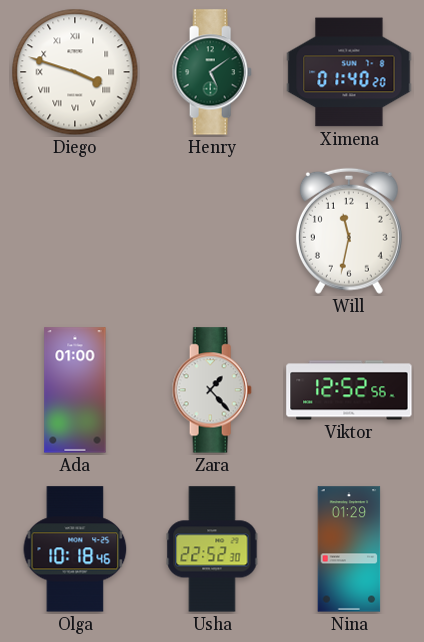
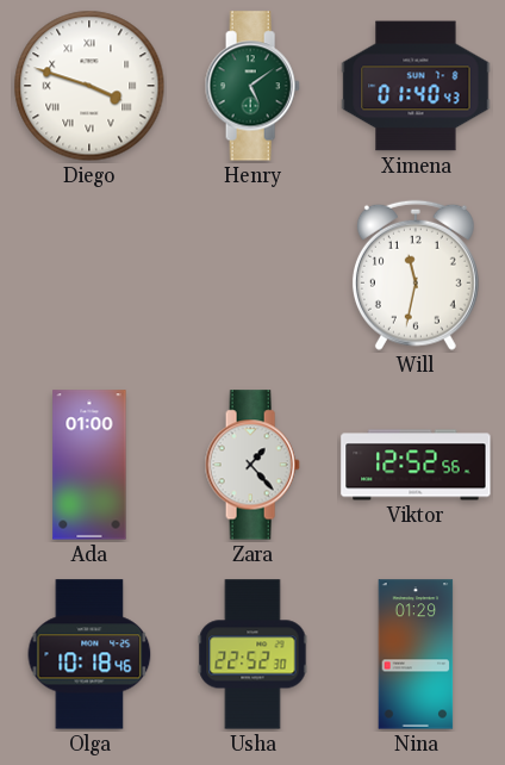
Ximena: 01:40:20 -> 01:40:43 (416, 86)
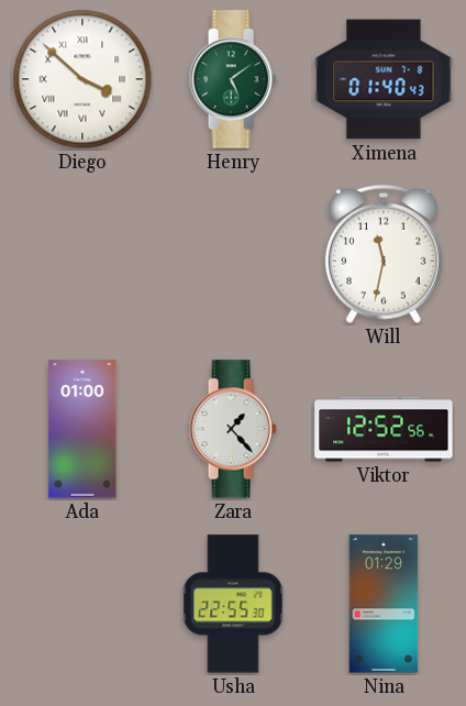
Diego: 3:48 -> 3:52 (82, 79)
Olga: 10:18 -> none (89, 654)
Usha: 22:52 -> 22:55 (233, 604)
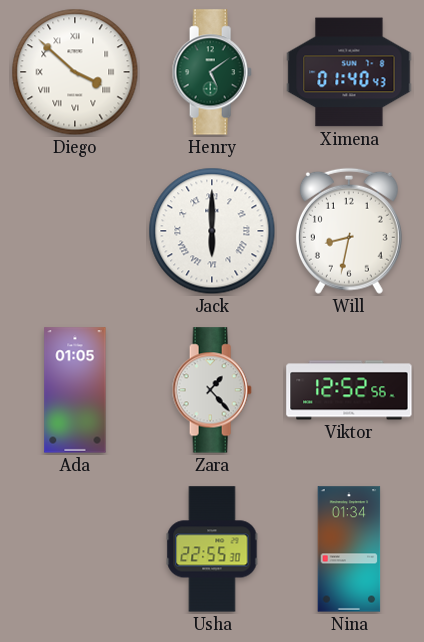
Jack: none -> 6:00 (212, 231)
Will: 11:32 -> 8:32 (349, 231)
Ada: 01:00 -> 01:05 (75, 390)
Nina: 01:29 -> 01:34 (349, 549)
